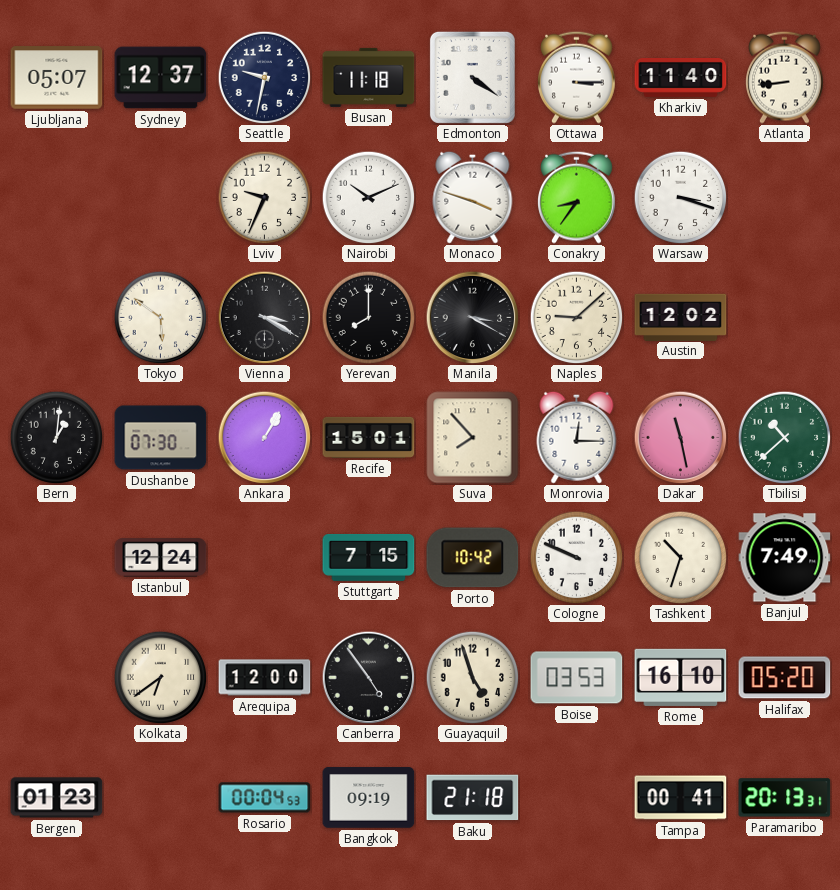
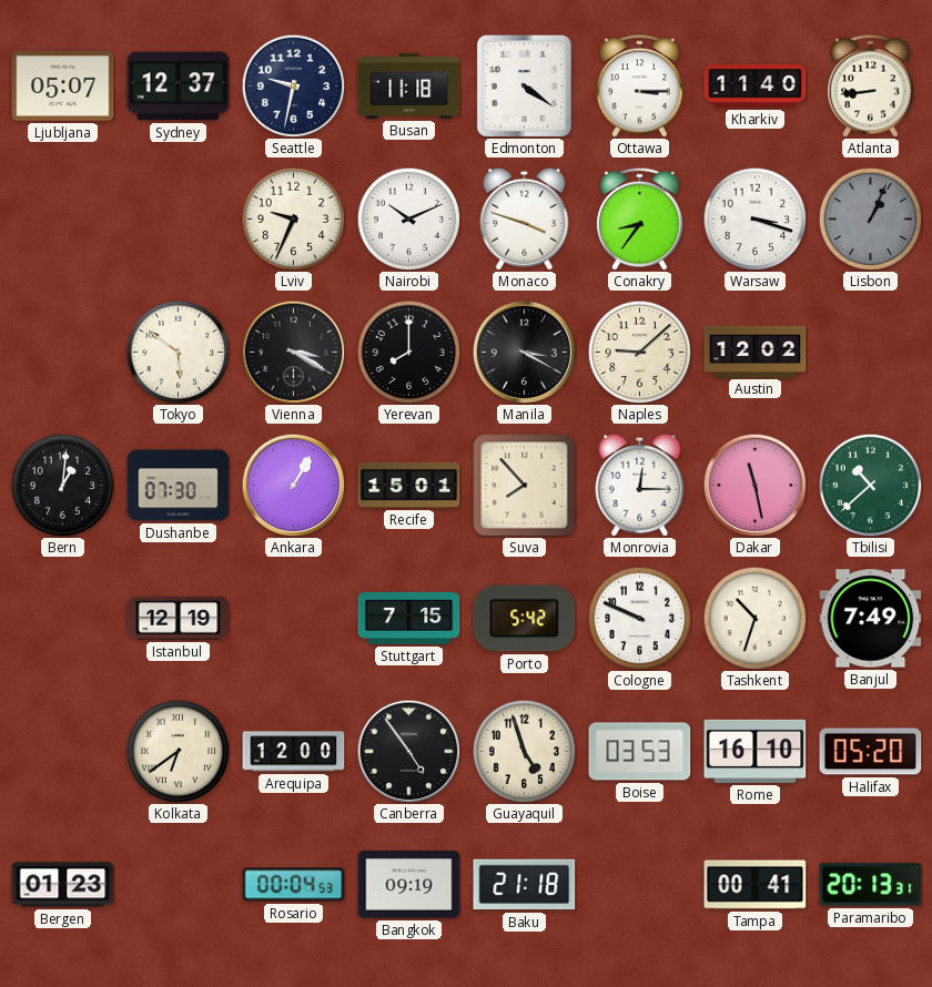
Lisbon: none -> 1:04 (870, 218)
Istanbul: 12:24 -> 12:19 (179, 619)
Porto: 10:42 -> 5:42 (525, 619)
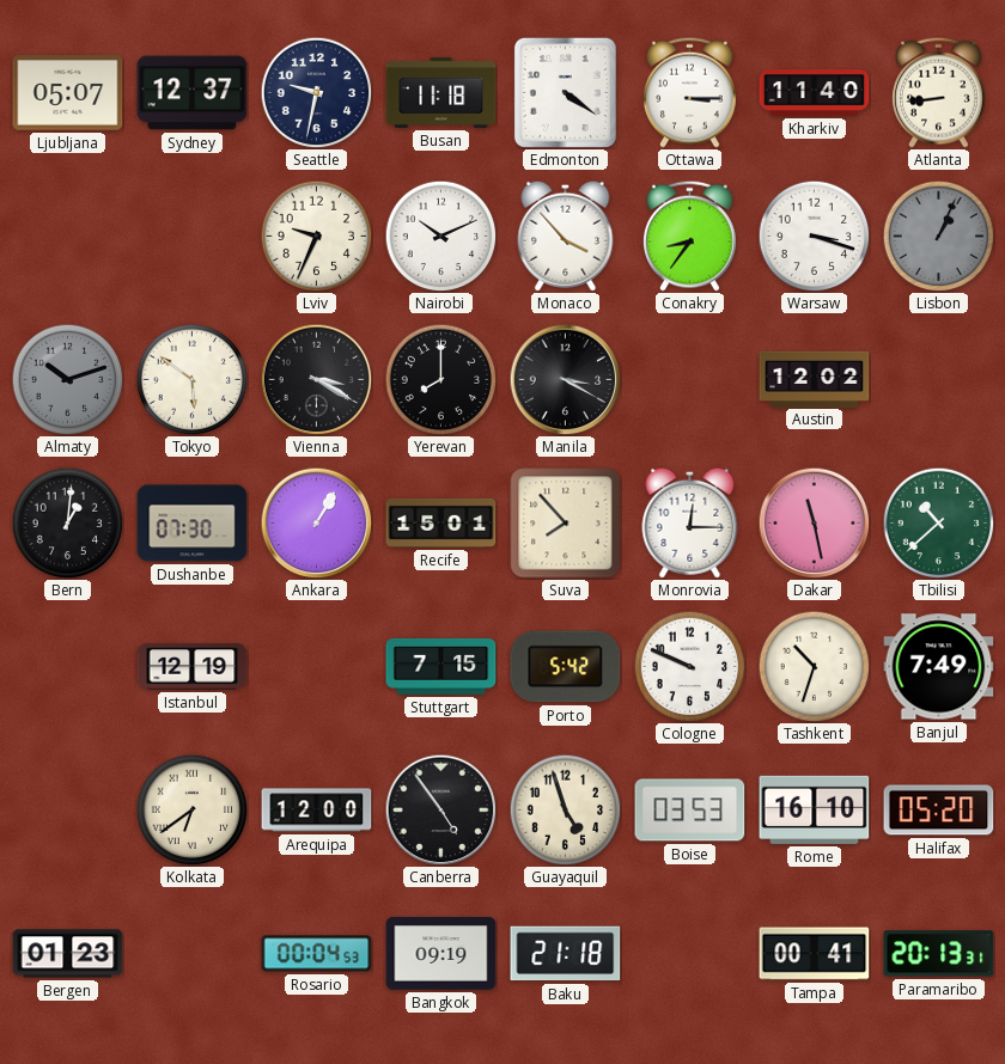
Monaco: 3:48 -> 3:53 (566, 236)
Almaty: none -> 10:12 (67, 379)
Naples: 9:08 -> none (639, 352)
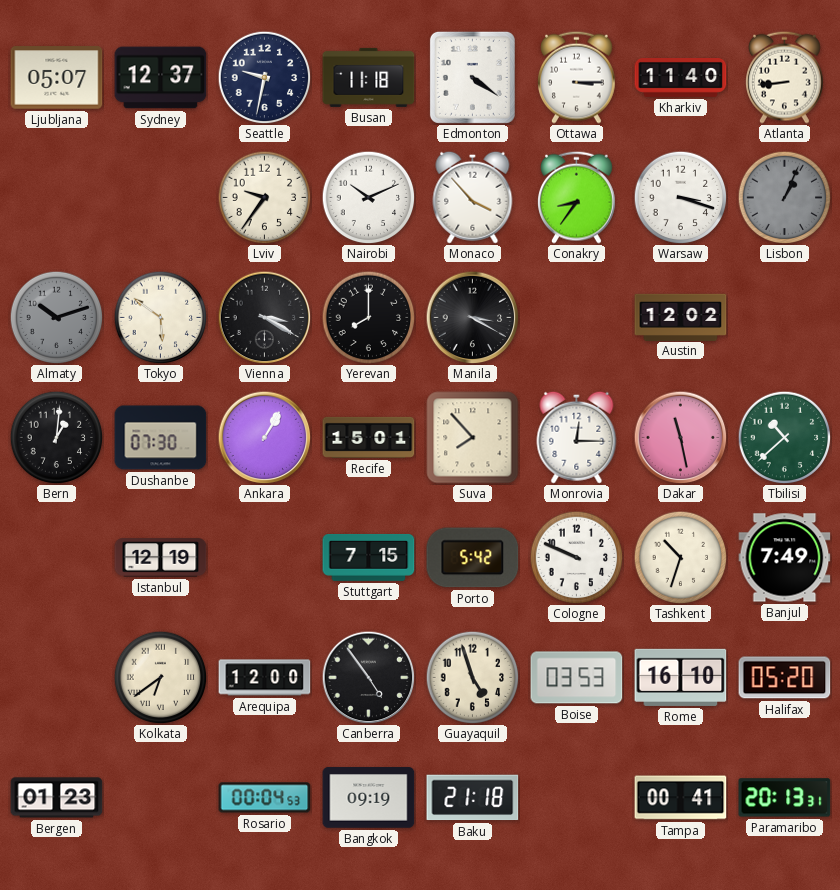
Lviv: 9:34 -> 9:36 (264, 197)
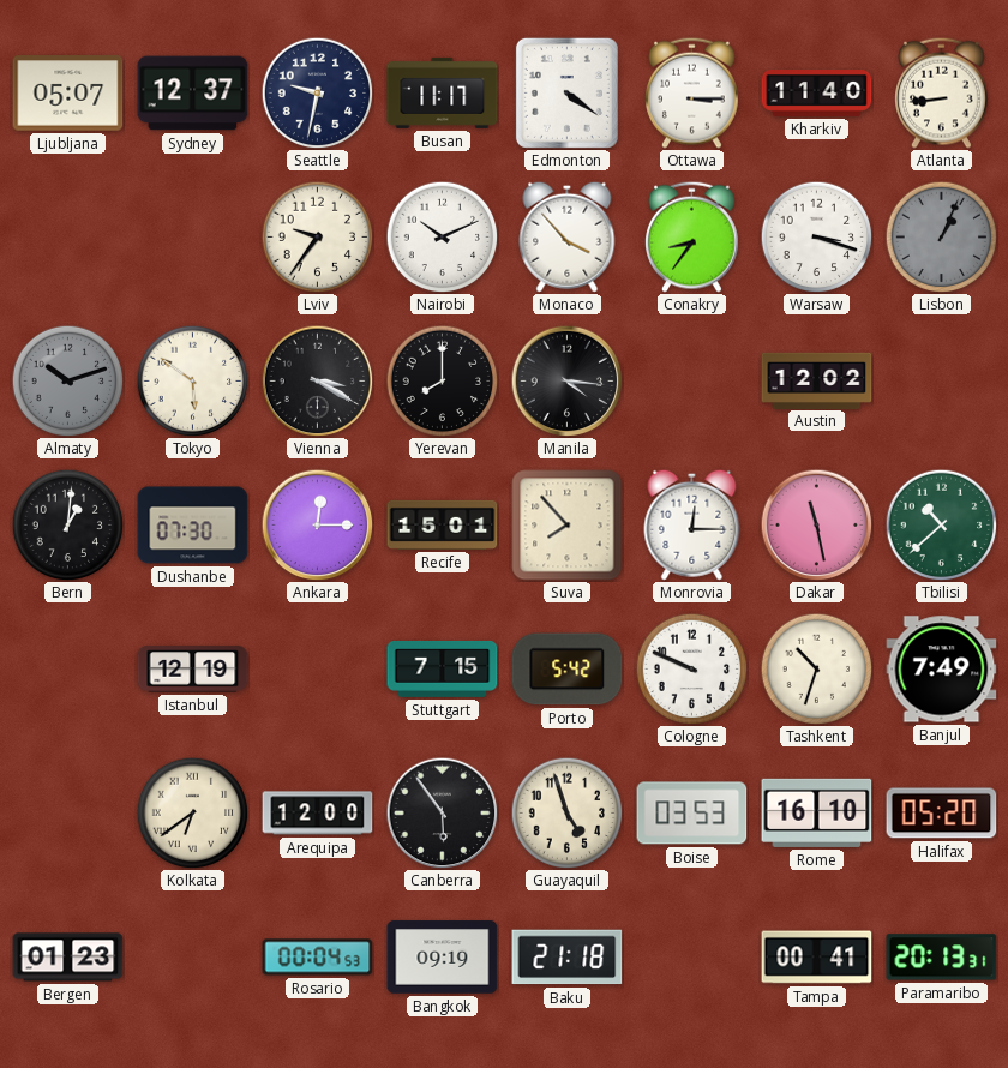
Busan: 11:18 -> 11:17 (443, 92)
Manila: 3:20 -> 4:16 (566, 380)
Ankara: 1:05 -> 12:15 (317, 524)
Canberra: 4:54 -> 5:54 (442, 812)
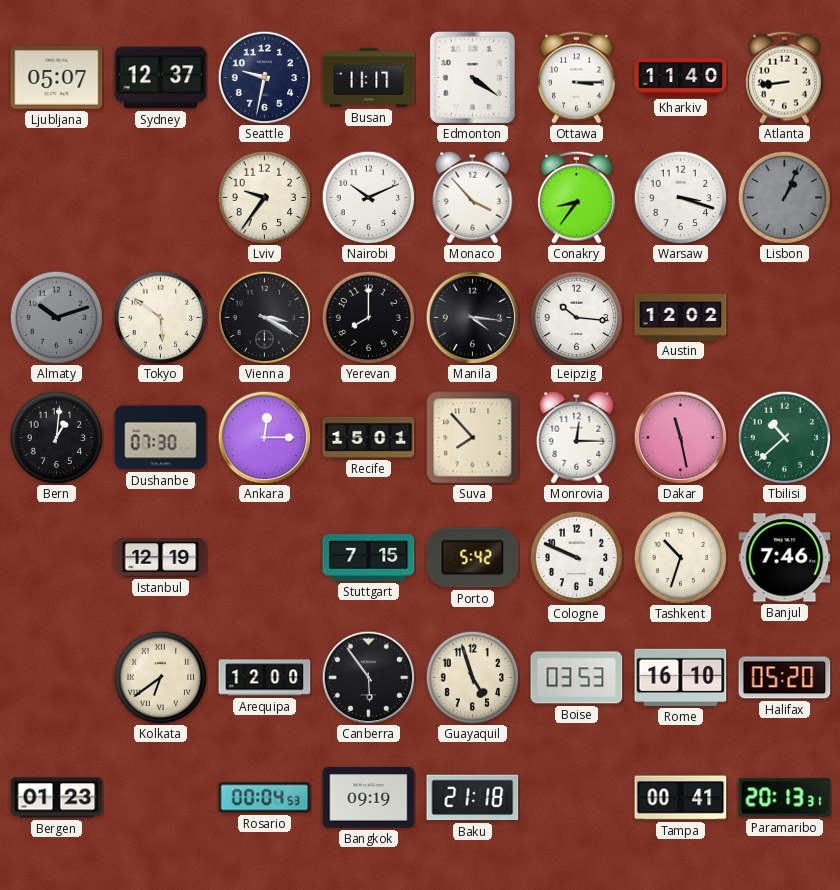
Leipzig: none -> 10:16 (576, 317)
Banjul: 7:49 -> 7:46 (785, 558)
